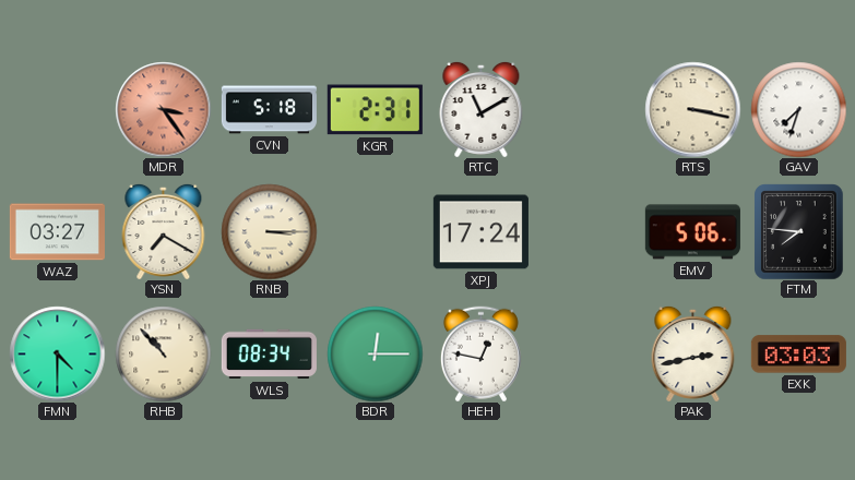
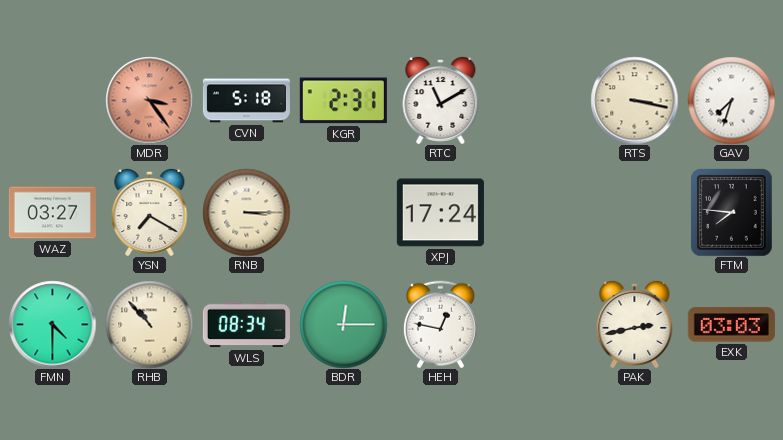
EMV: 5:06 -> none (692, 232)
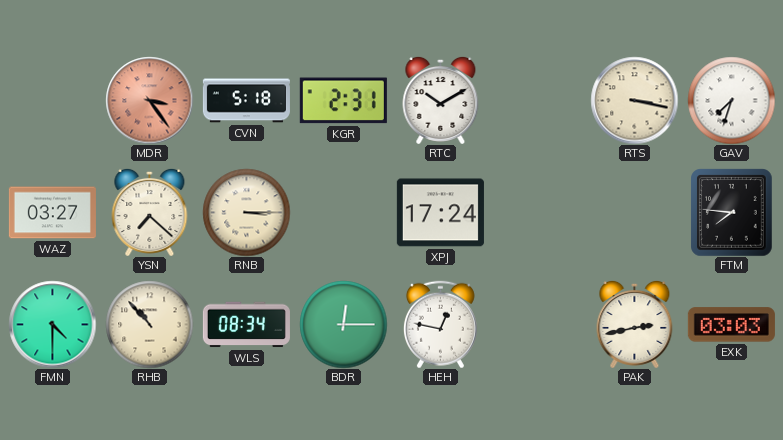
RTC: 11:10 -> 10:10 (441, 100)
YSN: 7:20 -> 7:22 (150, 212)
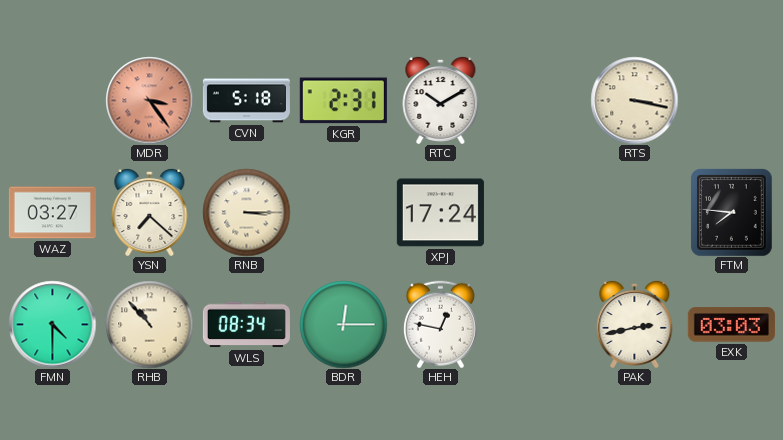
GAV: 7:33 -> none (731, 100)
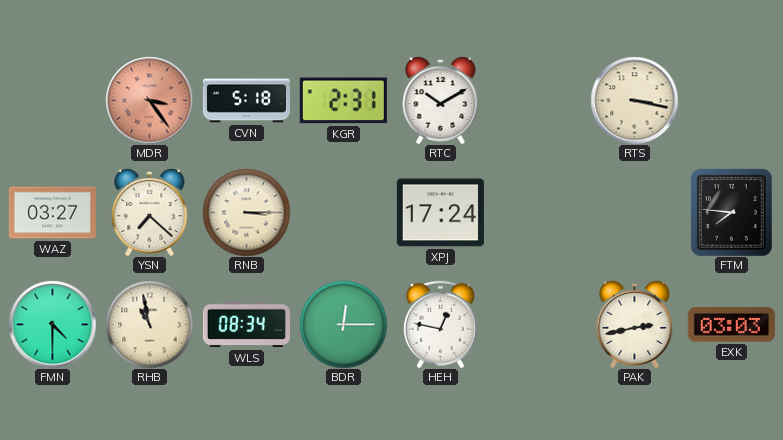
RHB: 10:53 -> 10:58 (149, 324)
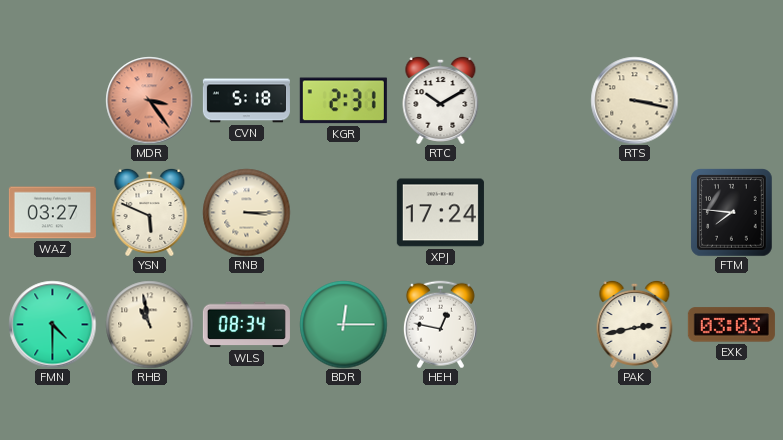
YSN: 7:22 -> 5:49 (150, 212)
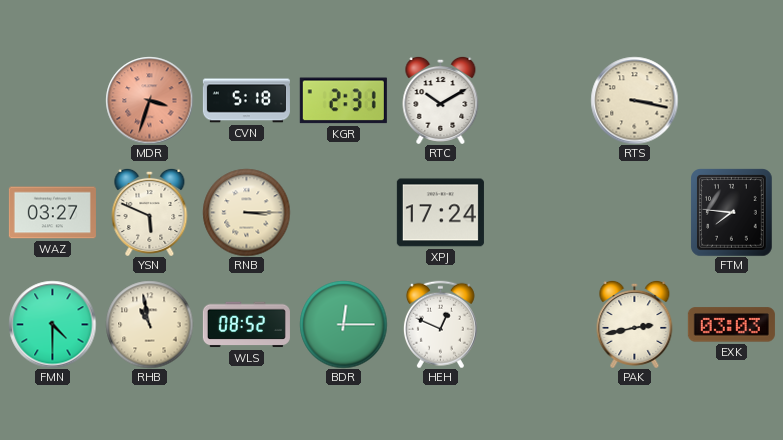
MDR: 3:24 -> 3:33 (149, 100)
WLS: 08:34 -> 08:52 (246, 325)
HEH: 12:47 -> 12:49 (440, 324)
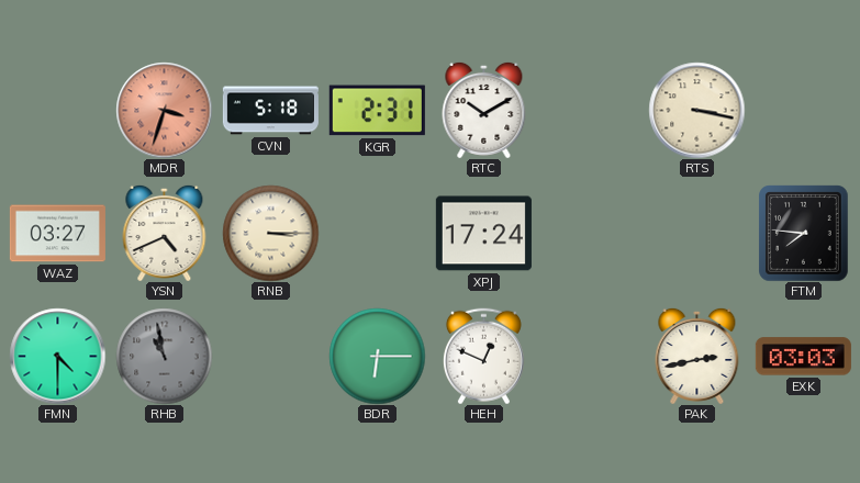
YSN: 5:49 -> 4:41 (165, 233)
RHB dial: cream -> grey (164, 356)
WLS: 08:52 -> none (246, 325)
BDR: 12:15 -> 6:15 (377, 356)
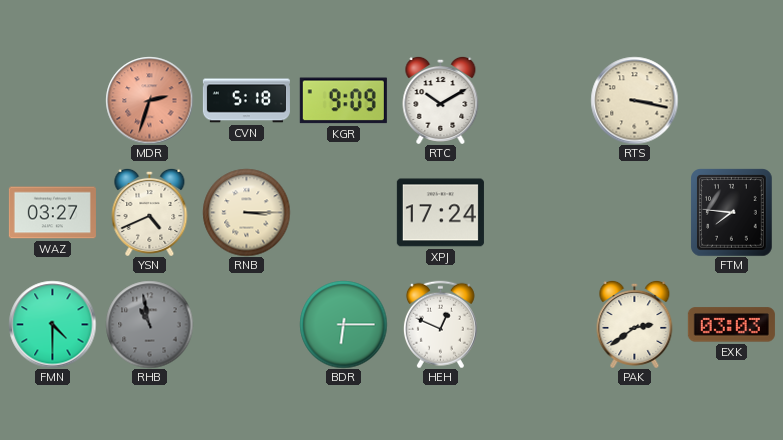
MDR: 3:33 -> 2:33 (149, 100)
KGR: 2:31 -> 9:09 (343, 101)
PAK: 2:43 -> 2:39 (635, 324)
